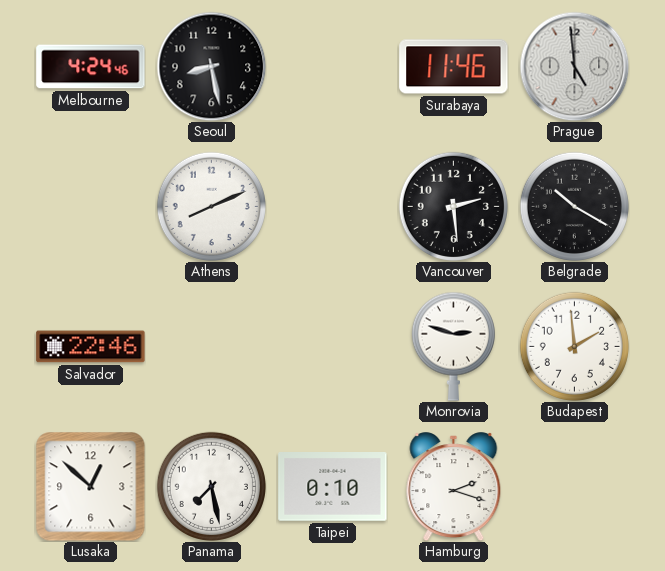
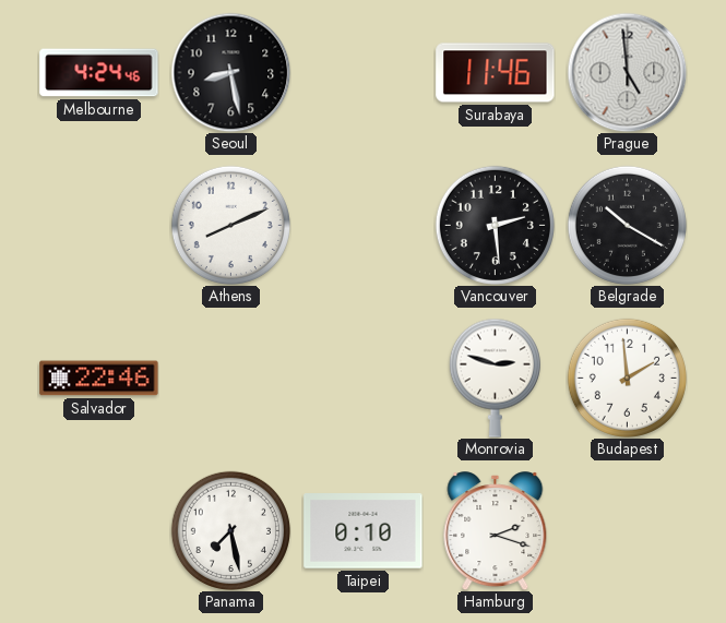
Lusaka: 12:52 -> none (90, 486)
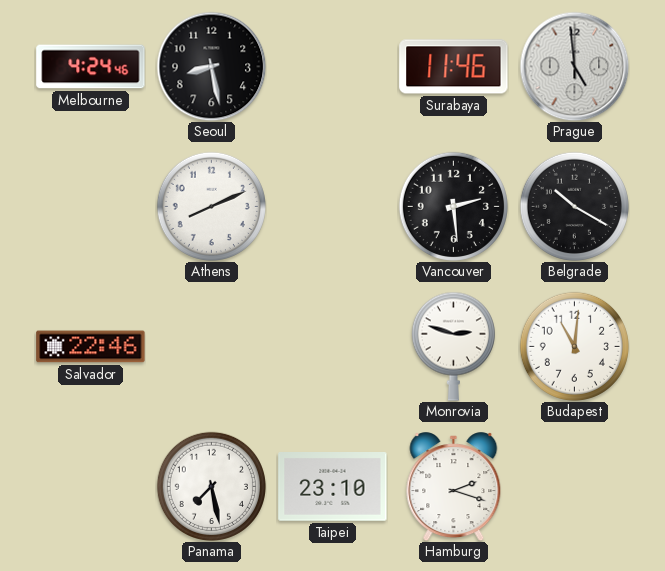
Budapest: 1:59 -> 11:01 (574, 346)
Taipei: 0:10 -> 23:10 (333, 487)
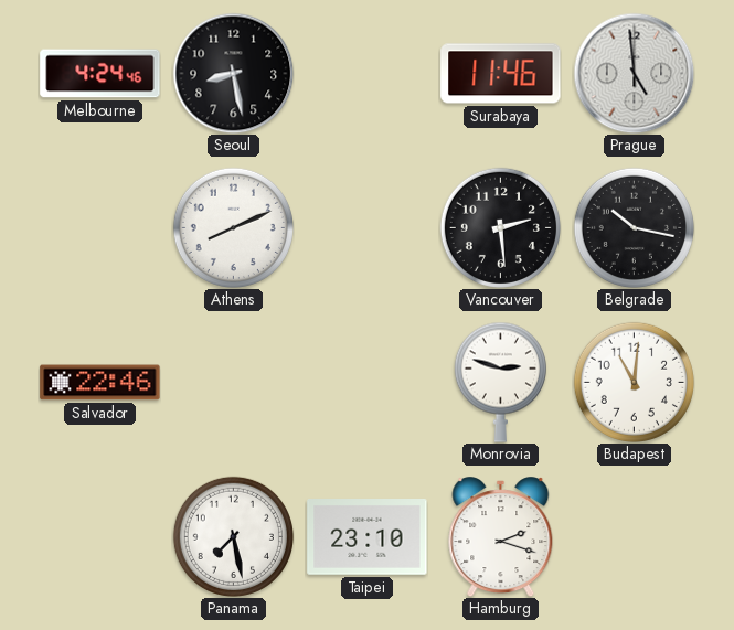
Belgrade: 10:20 -> 10:17 (634, 227)
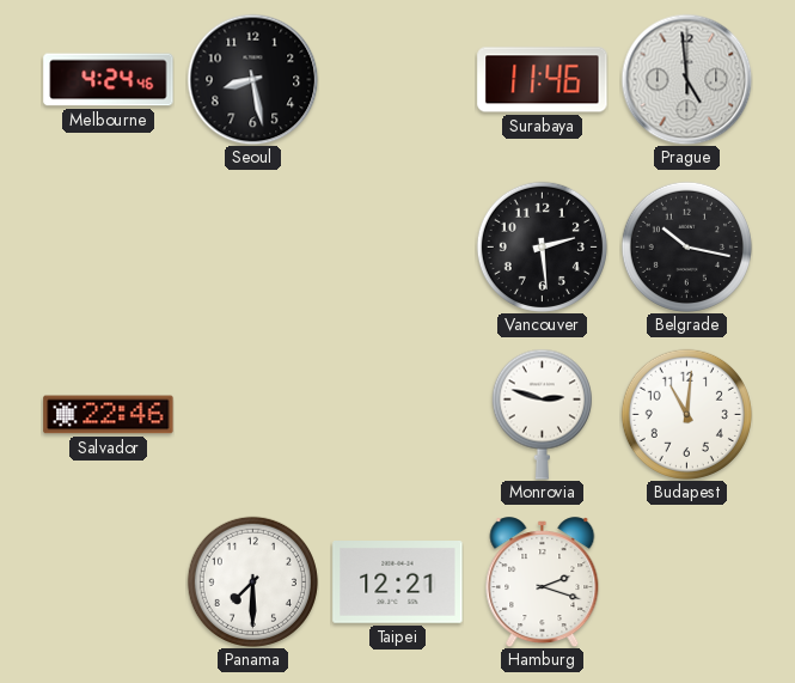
Athens: 8:11 -> none (233, 227)
Panama: 7:28 -> 7:30 (252, 581)
Taipei: 23:10 -> 12:21 (398, 583)
